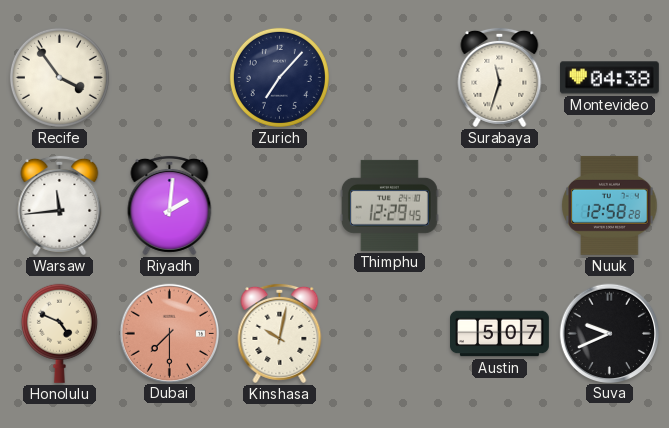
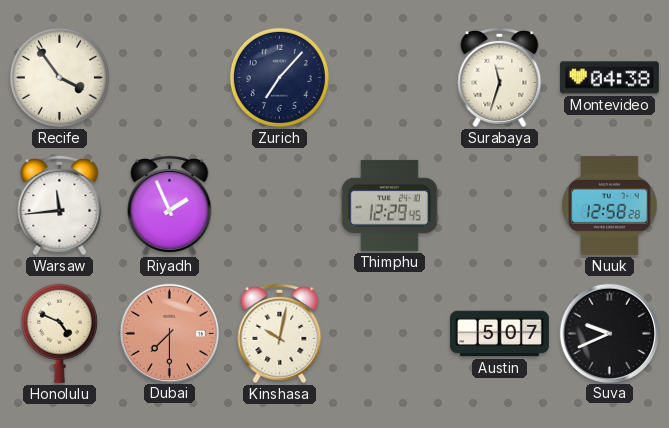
Riyadh: 2:01 -> 1:56 (170, 205)
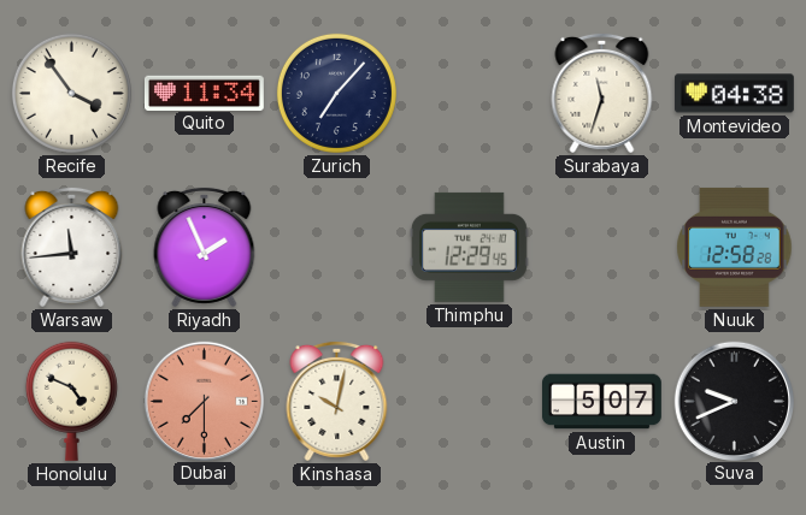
Quito: none -> 11:34 (204, 93)
